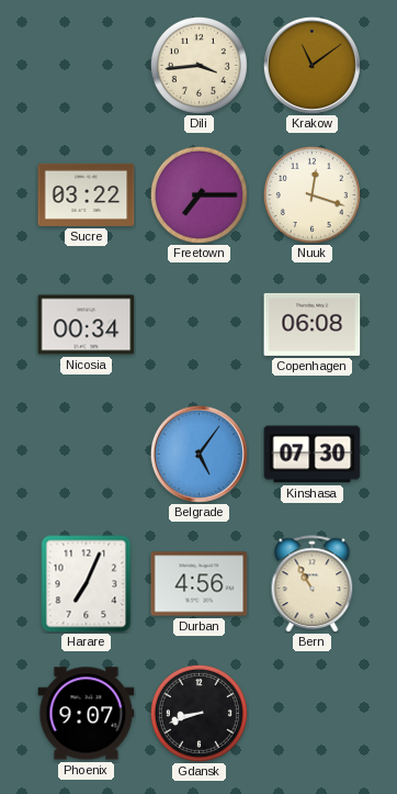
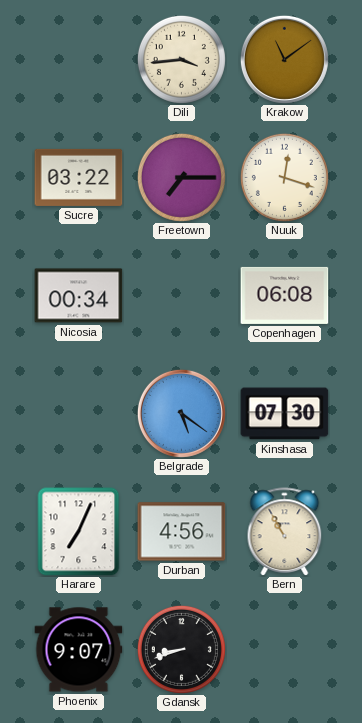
Belgrade: 5:06 -> 5:21 (181, 413)
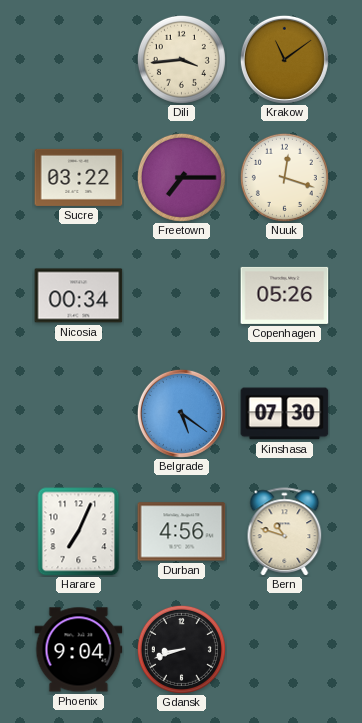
Copenhagen: 06:08 -> 05:26 (285, 295)
Bern: 10:55 -> 10:48 (285, 531)
Phoenix: 9:07 -> 9:04 (79, 650)
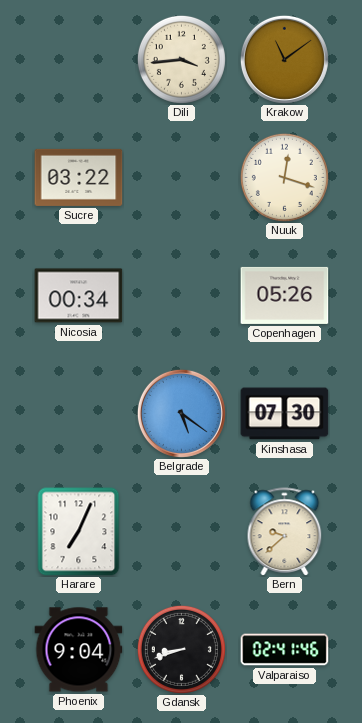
Freetown: 7:15 -> none (181, 177)
Durban: 4:56 -> none (182, 532)
Bern: 10:48 -> 9:38 (285, 531)
Valparaiso: none -> 02:41 (285, 650)
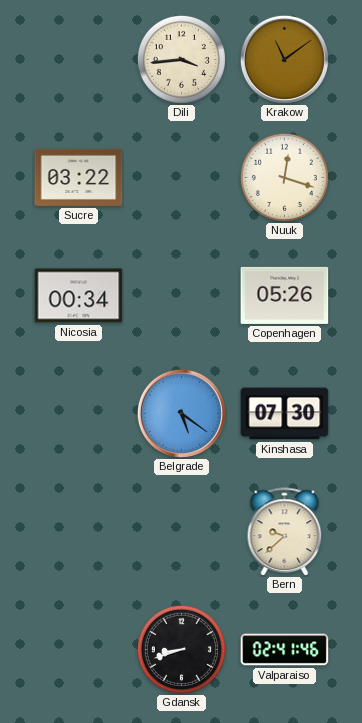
Harare: 7:04 -> none (79, 532)
Phoenix: 9:04 -> none (79, 650)
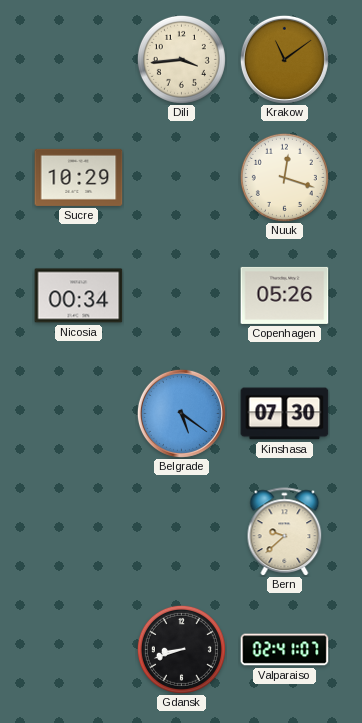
Sucre: 03:22 -> 10:29 (79, 177)
Valparaiso: 02:41:46 -> 02:41:07 (285, 650)
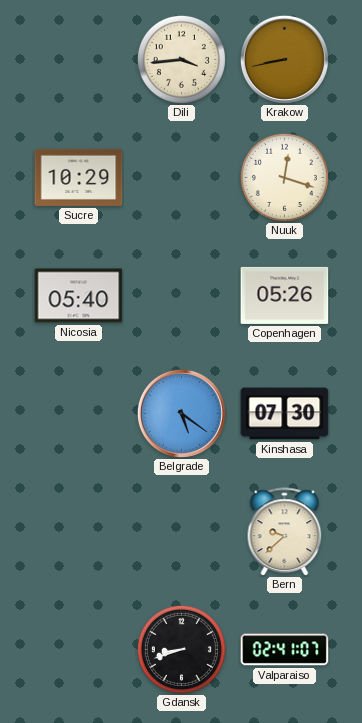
Krakow: 11:09 -> 8:43 (284, 59)
Nicosia: 00:34 -> 05:40 (79, 296)
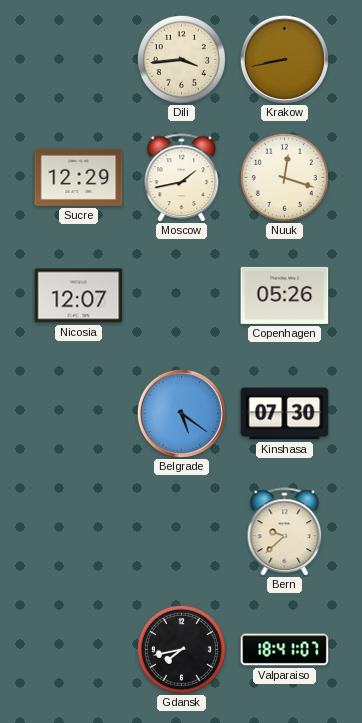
Sucre: 10:29 -> 12:29 (79, 177)
Moscow: none -> 1:43 (182, 177)
Nicosia: 05:40 -> 12:07 (79, 296)
Gdansk: 8:42 -> 7:43 (181, 649)
Valparaiso: 02:41 -> 18:41 (285, 650)
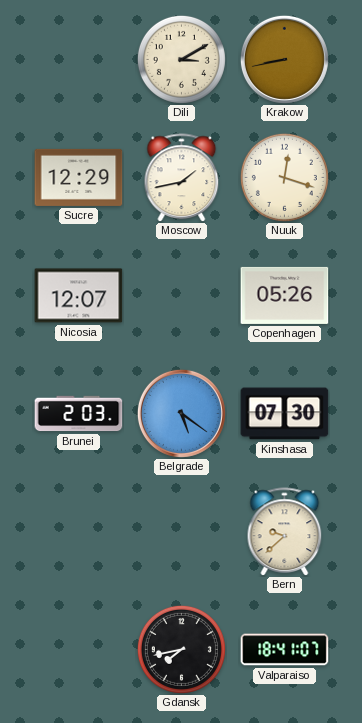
Dili: 3:44 -> 3:10 (181, 59)
Brunei: none -> 2:03 (79, 414)
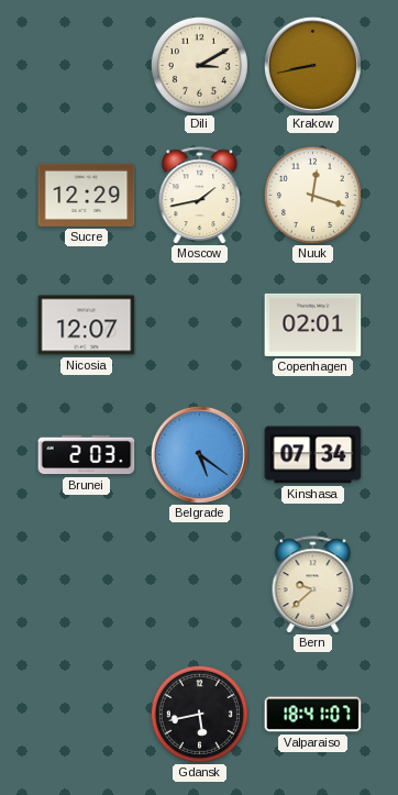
Copenhagen: 05:26 -> 02:01 (313, 324)
Kinshasa: 07:30 -> 07:34 (313, 455)
Gdansk: 7:43 -> 5:43 (199, 714)
